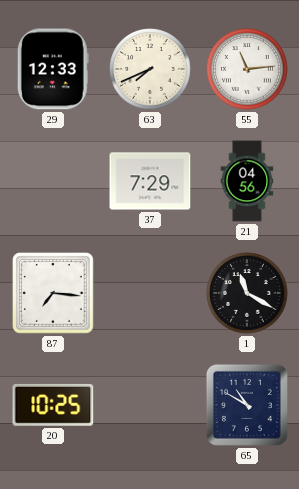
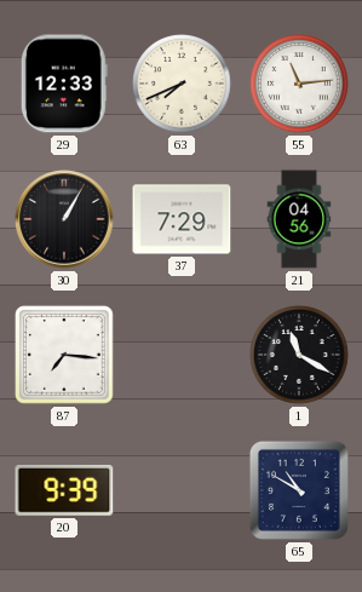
30: none -> 1:05 (64, 219)
20: 10:25 -> 9:39 (64, 490)
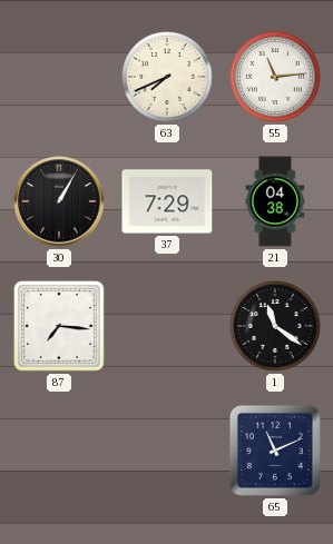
29: 12:33 -> none (64, 84)
21: 04:56 -> 04:38 (275, 201)
1: 11:20 -> 11:21 (275, 326)
20: 9:39 -> none (64, 490)
65: 10:50 -> 11:11 (275, 451)
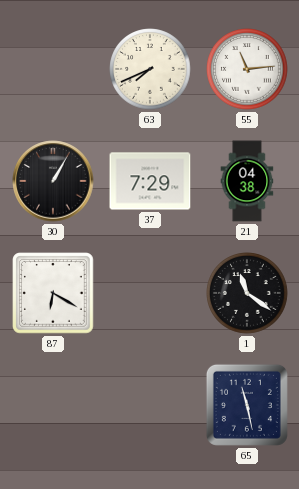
87: 7:16 -> 6:20 (53, 293)
65: 11:11 -> 11:28 (247, 405)
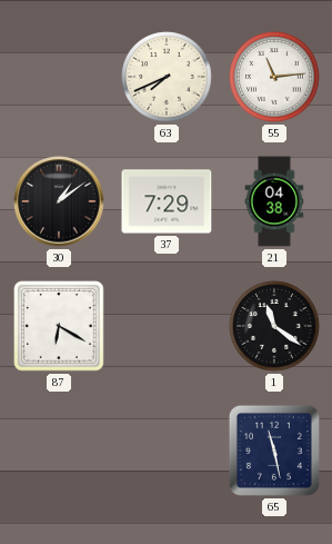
30: 1:05 -> 1:09 (59, 201)
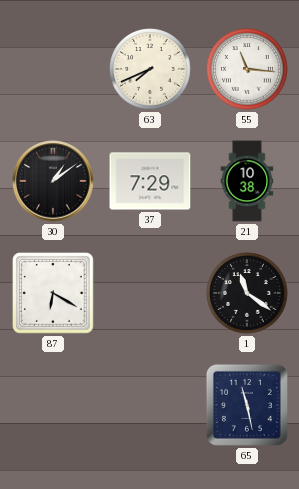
55: 11:14 -> 11:16 (247, 69)
21: 04:38 -> 10:38 (247, 181)
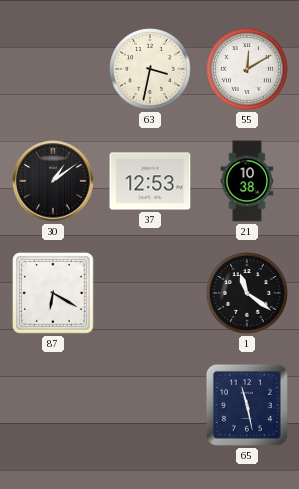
63: 7:41 -> 3:32 (150, 69)
55: 11:16 -> 12:10 (247, 69)
37: 7:29 -> 12:53 (150, 181)
